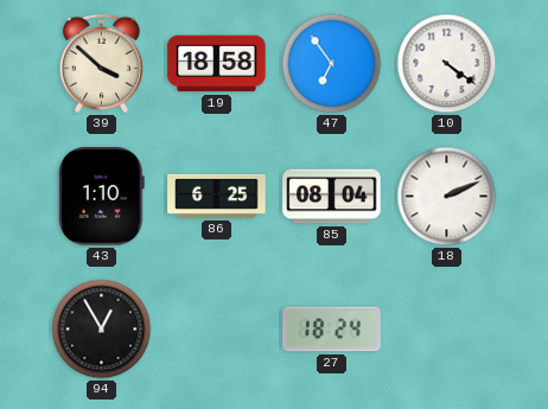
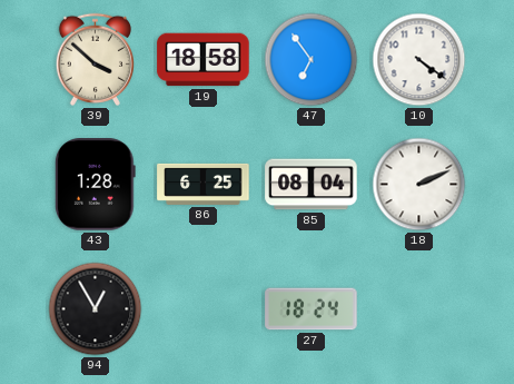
43: 1:10 -> 1:28 (95, 185)
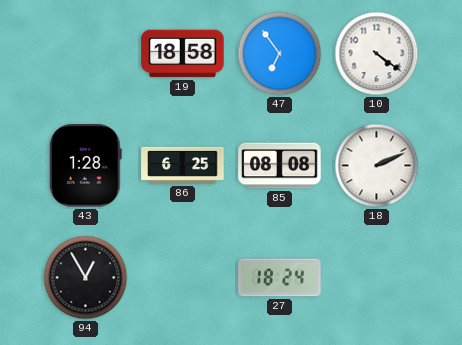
39: 3:52 -> none (95, 59)
85: 08:04 -> 08:08 (280, 166)
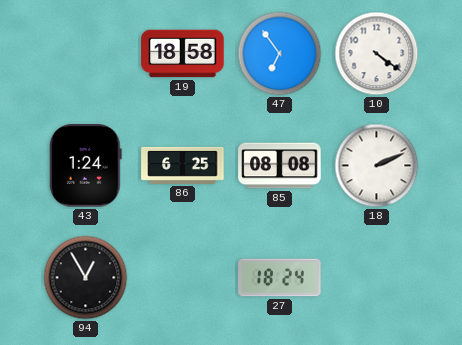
43: 1:28 -> 1:24 (85, 166)
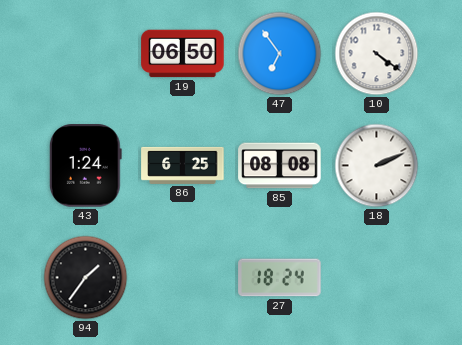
19: 18:58 -> 06:50 (183, 54)
94: 12:55 -> 1:36 (86, 278)
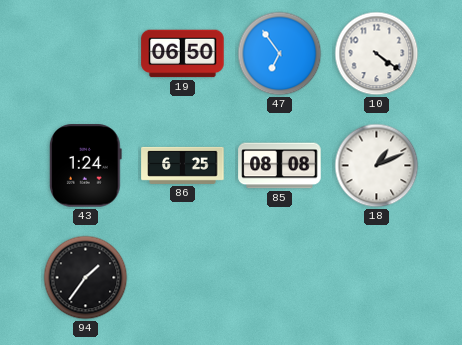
18: 2:11 -> 1:11 (377, 166)
27: 18:24 -> none (280, 278)
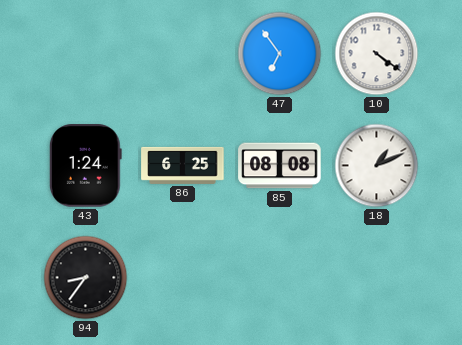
19: 06:50 -> none (183, 54)
94: 1:36 -> 8:36 (86, 278)
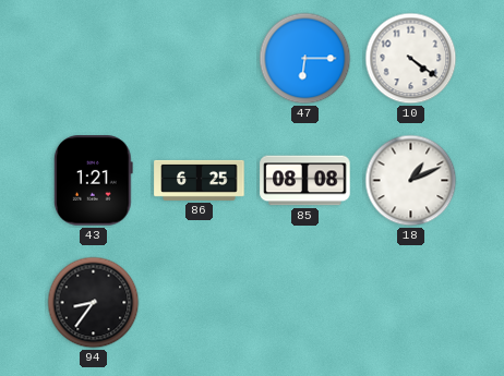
47: 6:54 -> 6:15 (305, 59)
43: 1:24 -> 1:21 (93, 181)
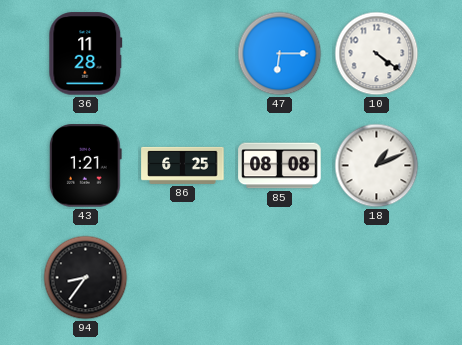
36: none -> 11:28 (86, 54)
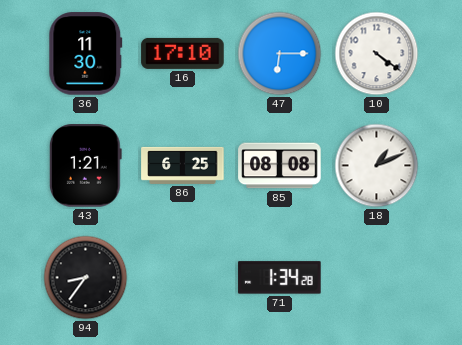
36: 11:28 -> 11:30 (86, 54)
16: none -> 17:10 (183, 53)
71: none -> 1:34 (280, 278)
